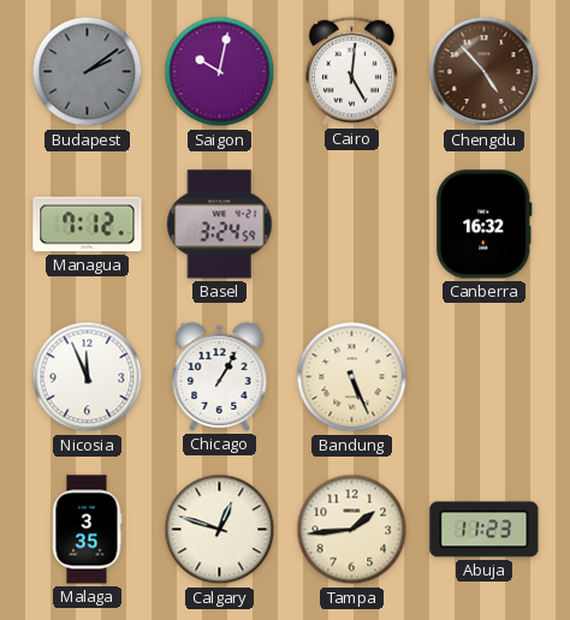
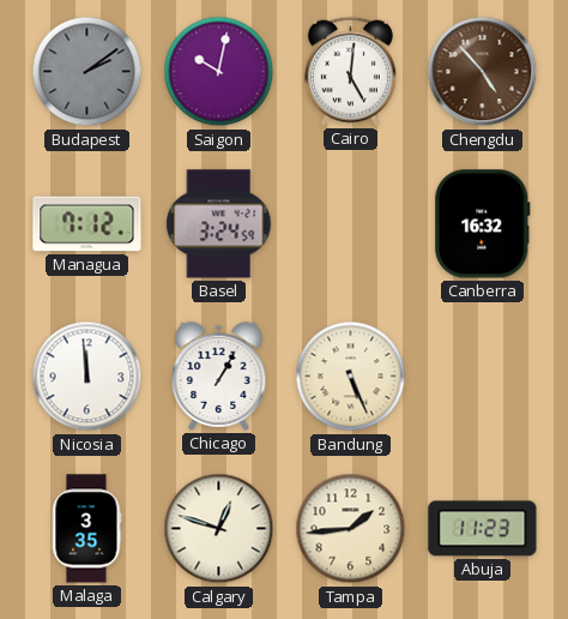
Nicosia: 11:56 -> 11:59 (87, 377)
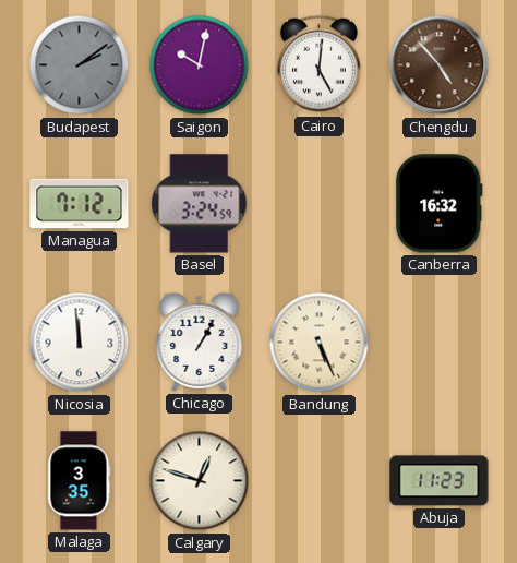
Tampa: 1:44 -> none (351, 529)
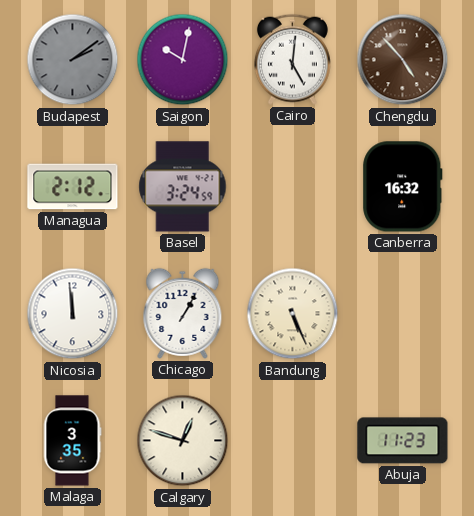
Managua: 7:12 -> 2:12 (73, 187)
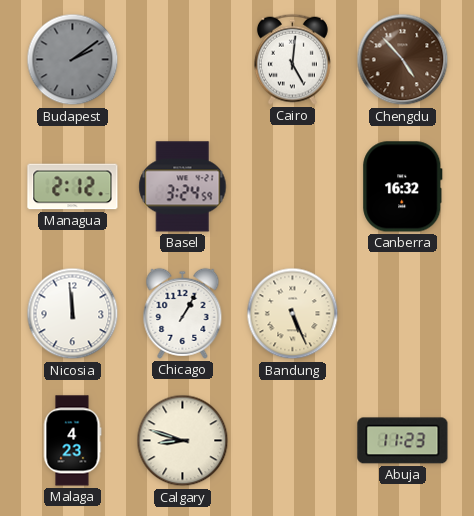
Saigon: 10:02 -> none (183, 60)
Malaga: 3:35 -> 4:23 (72, 441)
Calgary: 12:48 -> 8:48 (183, 441)
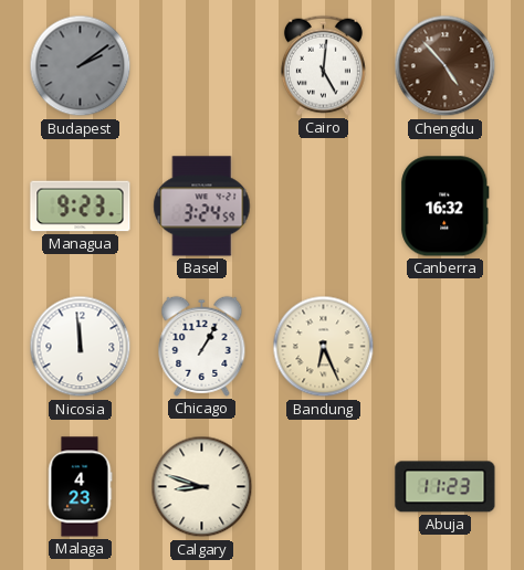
Managua: 2:12 -> 9:23 (81, 207)
Bandung: 5:26 -> 6:26 (324, 347)
